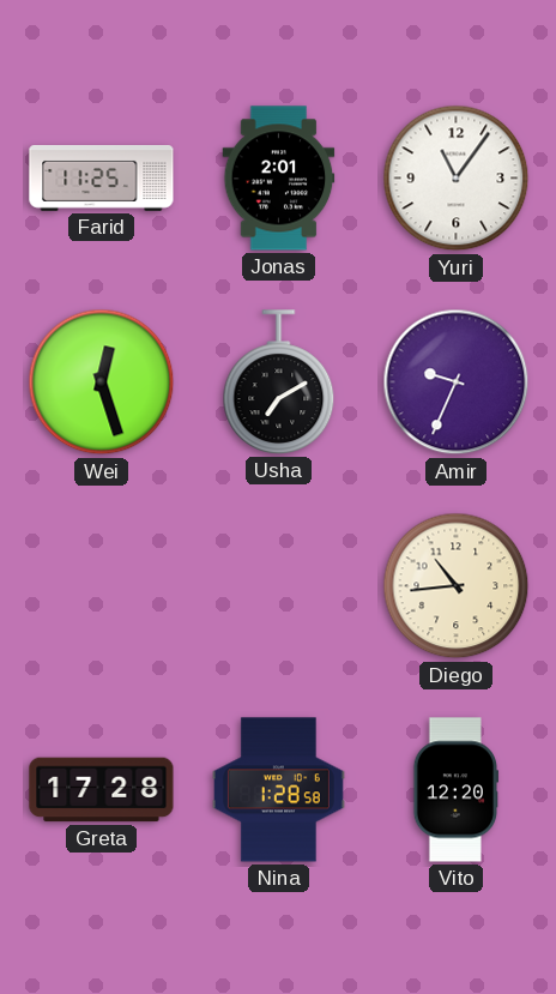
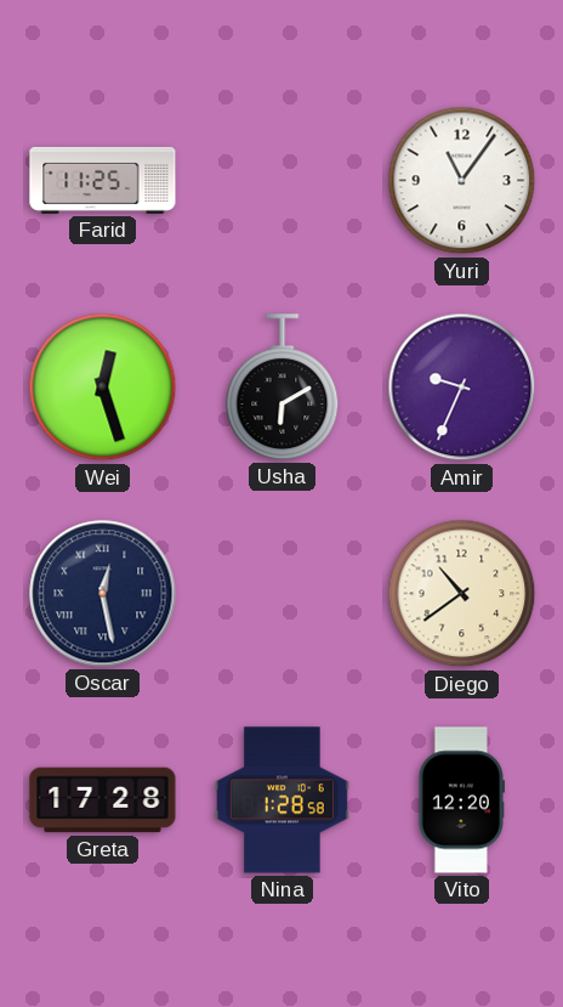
Jonas: 2:01 -> none (279, 179)
Usha: 7:10 -> 6:10 (283, 387)
Oscar: none -> 12:28 (103, 594)
Diego: 10:44 -> 10:39 (462, 594)
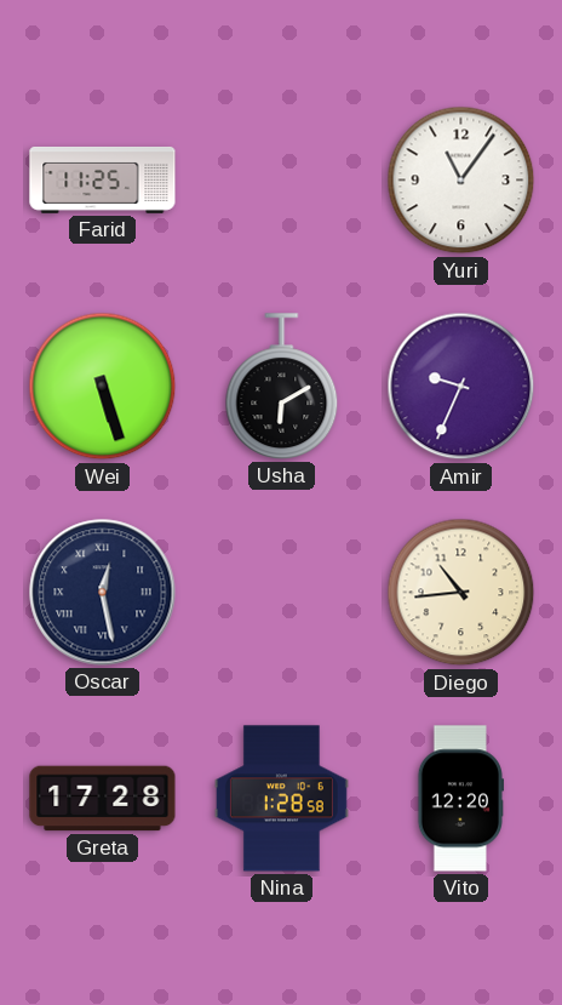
Wei: 12:27 -> 5:27 (103, 387)
Diego: 10:39 -> 10:44 (461, 593)
